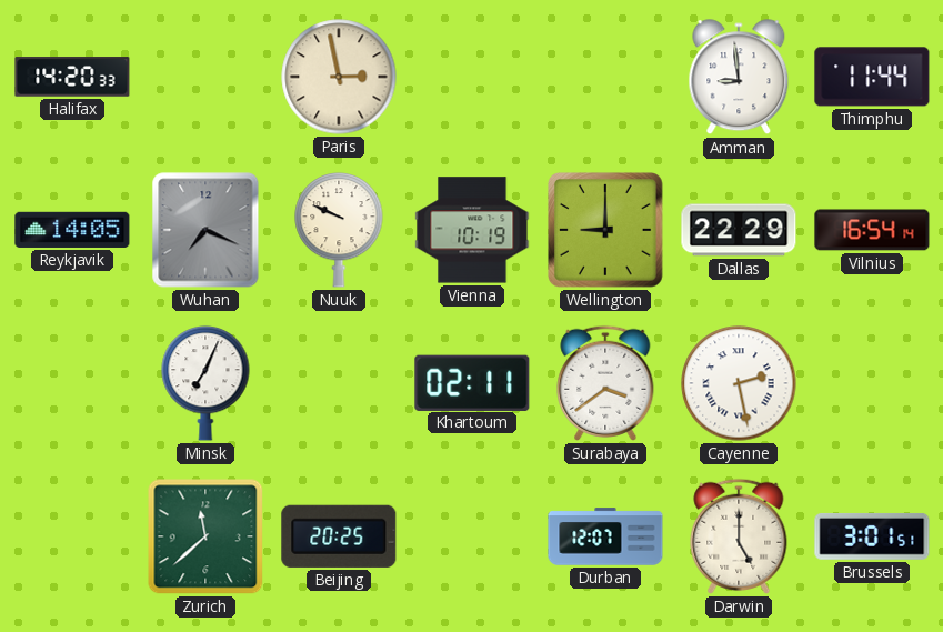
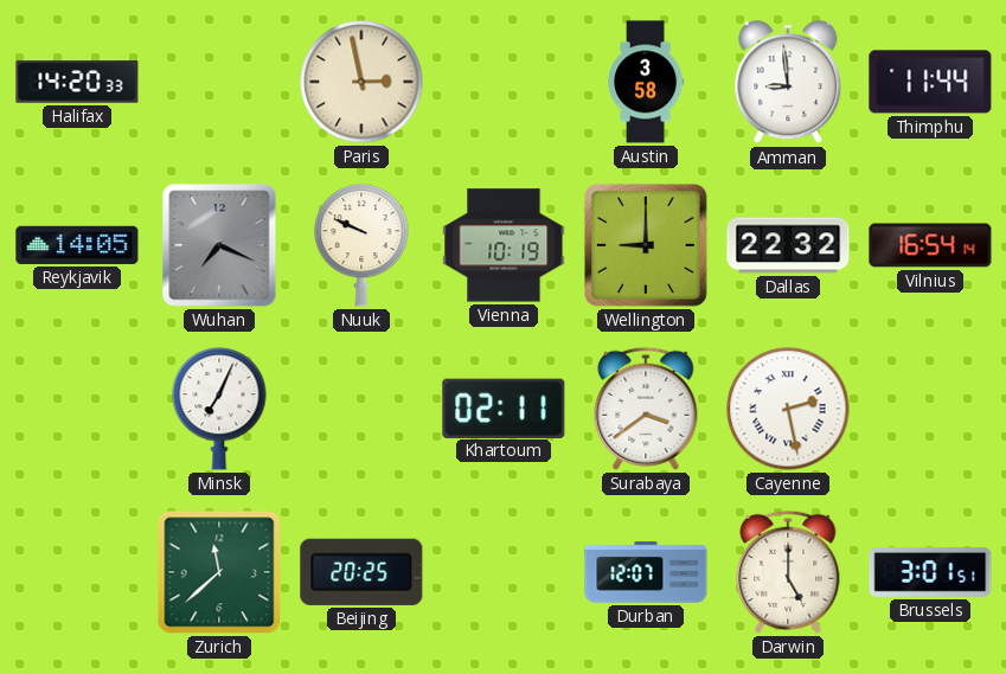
Austin: none -> 3:58 (646, 82)
Dallas: 22:29 -> 22:32 (788, 245)
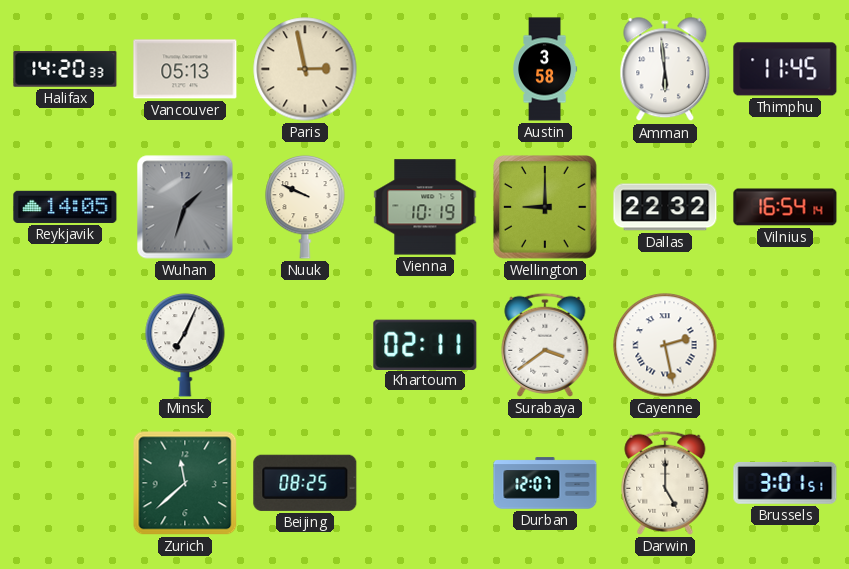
Vancouver: none -> 05:13 (185, 69)
Amman: 8:59 -> 5:59 (665, 70)
Thimphu: 11:44 -> 11:45 (785, 69)
Wuhan: 7:19 -> 1:33 (185, 207)
Beijing: 20:25 -> 08:25 (305, 483)
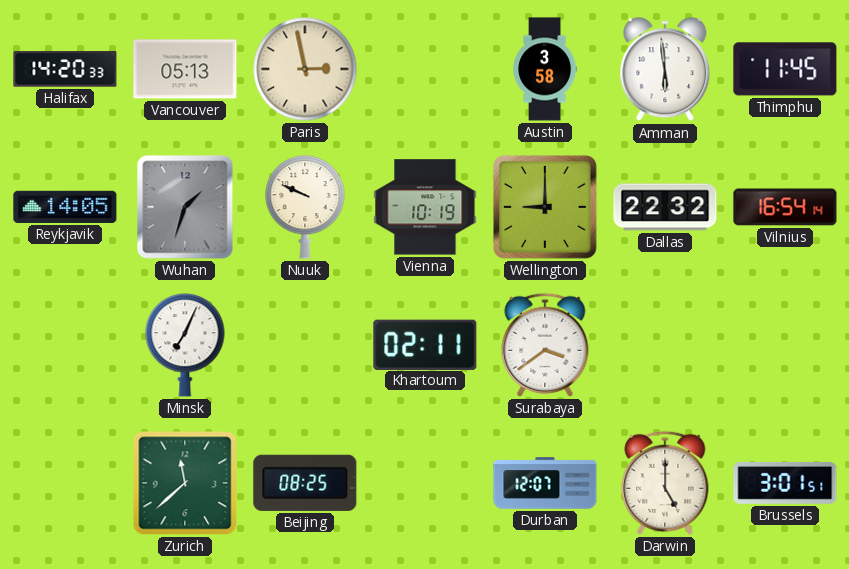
Cayenne: 2:28 -> none (665, 345)
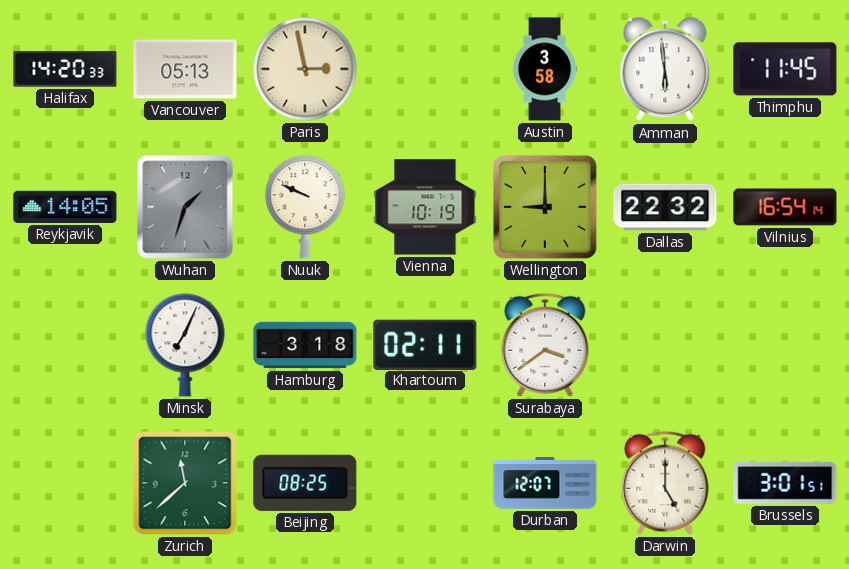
Hamburg: none -> 3:18 (305, 345)
